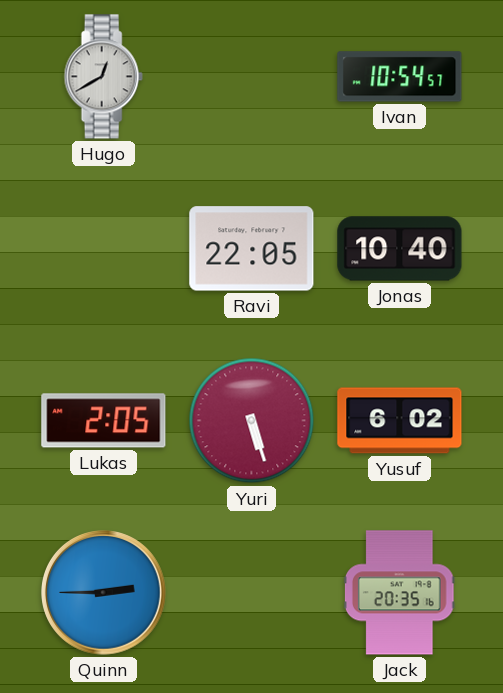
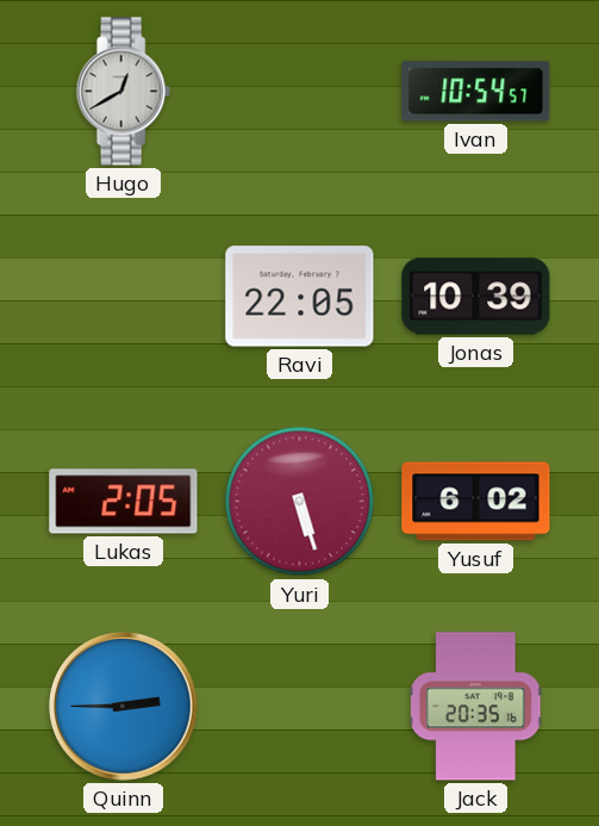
Jonas: 10:40 -> 10:39 (476, 297)
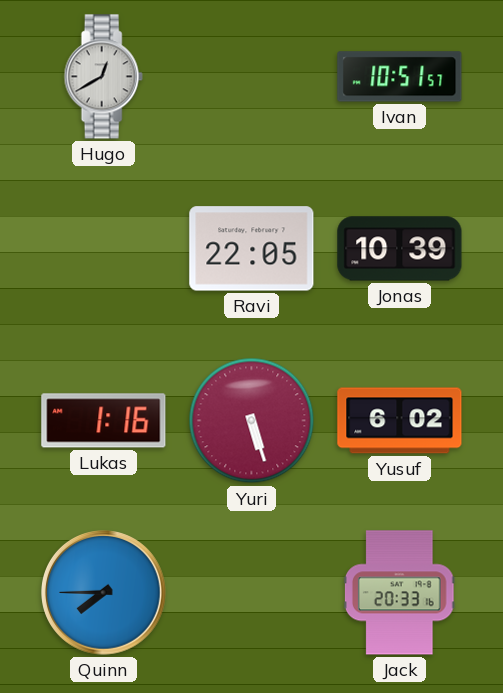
Ivan: 10:54 -> 10:51 (400, 77)
Lukas: 2:05 -> 1:16 (104, 421)
Quinn: 2:45 -> 7:45 (104, 593)
Jack: 20:35 -> 20:33 (399, 593)
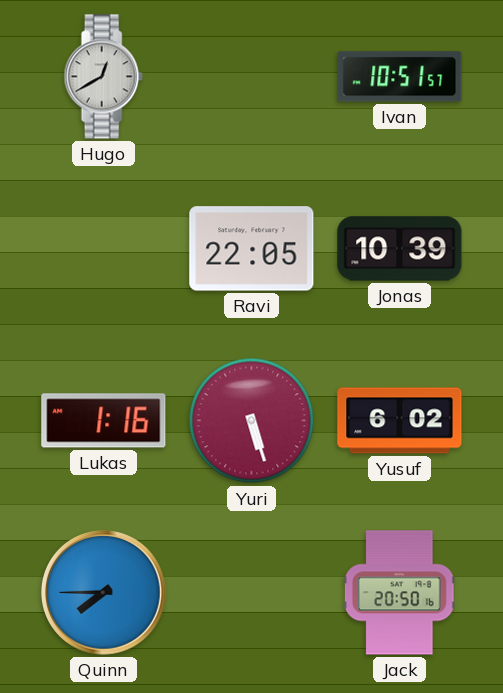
Jack: 20:33 -> 20:50 (399, 593)
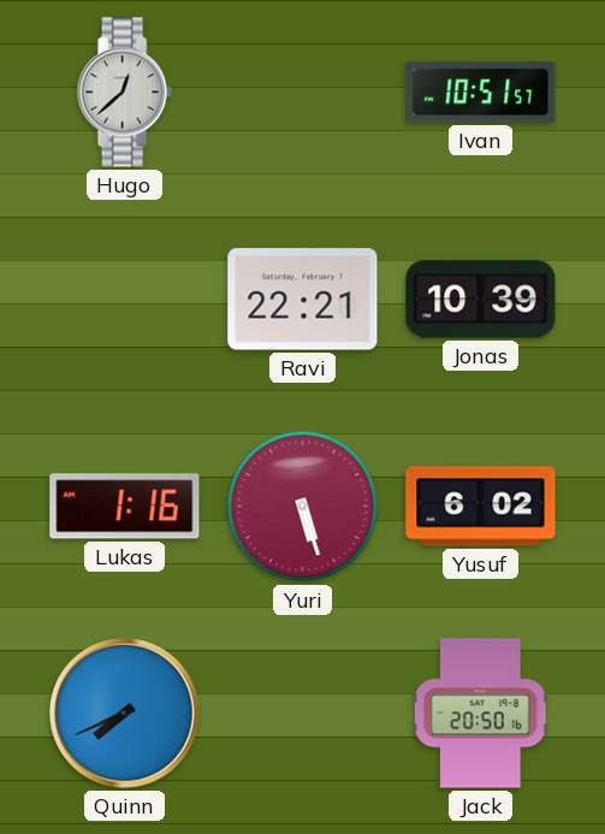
Hugo: 12:40 -> 12:38 (124, 93)
Ravi: 22:05 -> 22:21 (303, 300)
Quinn: 7:45 -> 7:41 (125, 714)
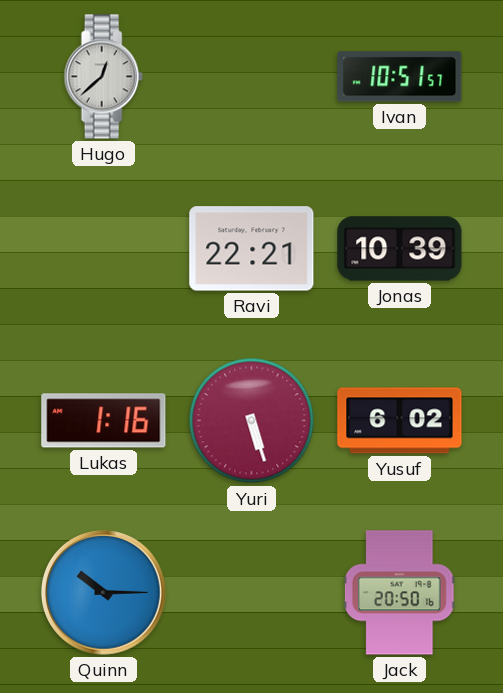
Quinn: 7:41 -> 10:15 (104, 593)
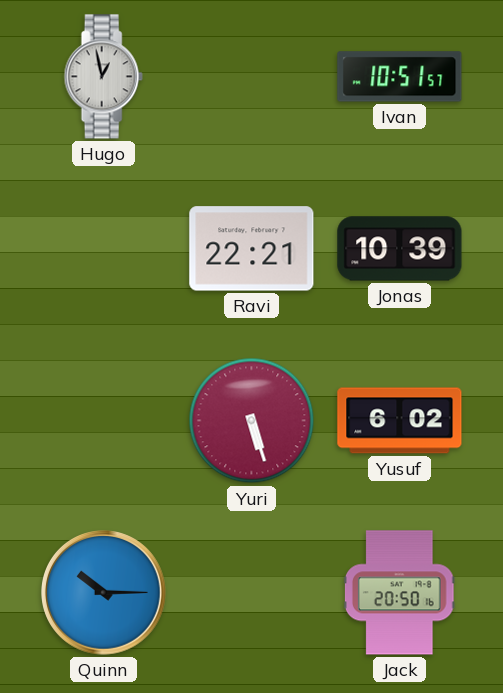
Hugo: 12:38 -> 12:58 (103, 77)
Lukas: 1:16 -> none (104, 421)
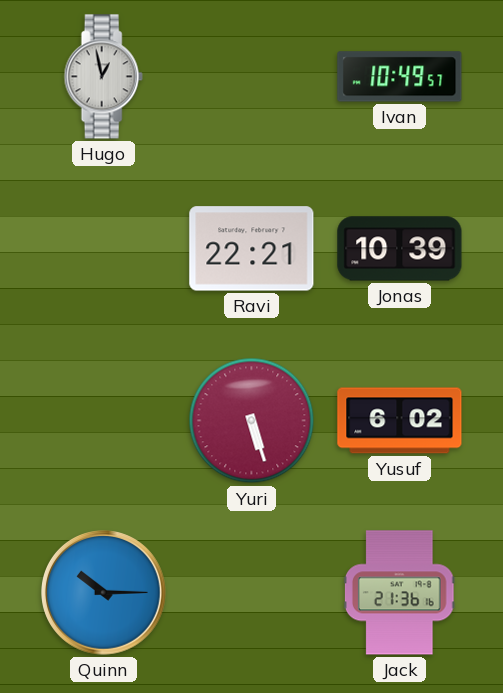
Ivan: 10:51 -> 10:49 (400, 77)
Jack: 20:50 -> 21:36 (399, 593)
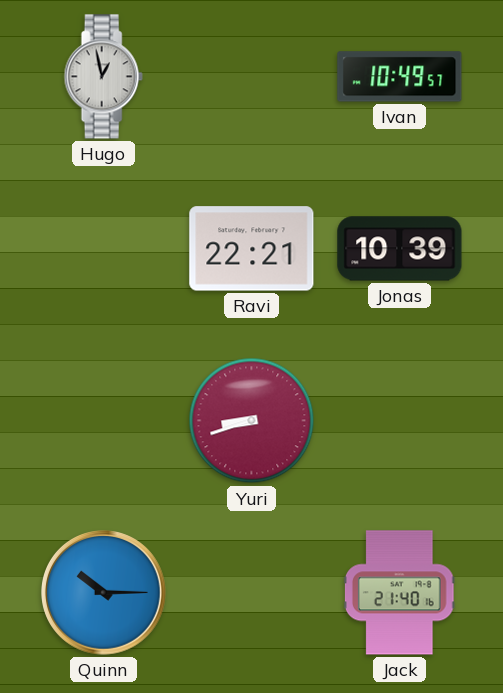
Yuri: 5:27 -> 8:42 (252, 421)
Yusuf: 6:02 -> none (400, 421)
Jack: 21:36 -> 21:40 (399, 593)
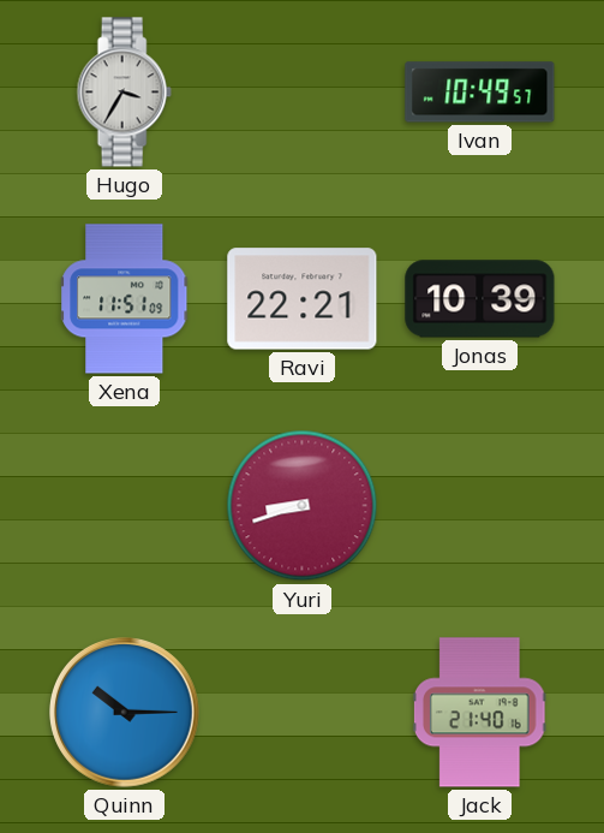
Hugo: 12:58 -> 3:35 (124, 93)
Xena: none -> 11:51 (125, 299)
